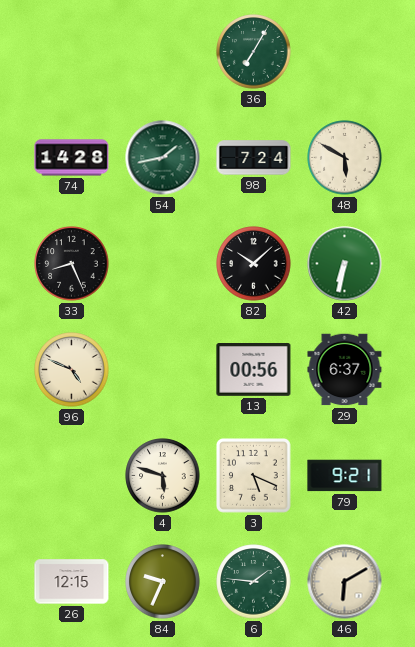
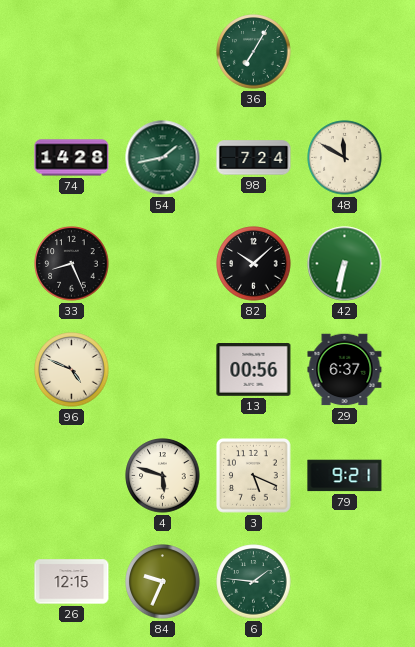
48: 5:50 -> 11:50 (345, 158)
46: 6:10 -> none (345, 582)
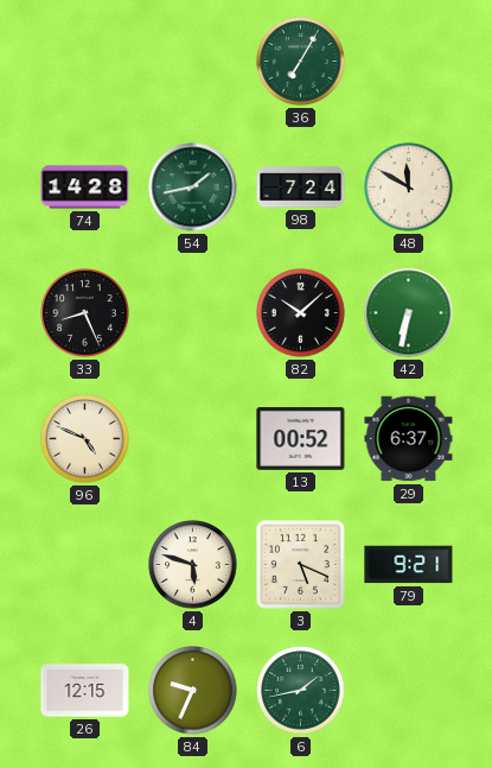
13: 00:56 -> 00:52 (301, 439)
6: 1:46 -> 1:43 (301, 691)
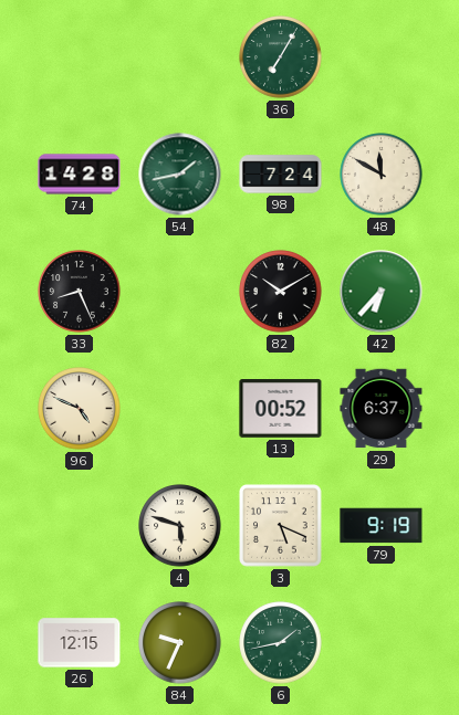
82: 10:08 -> 10:10 (281, 292)
42: 6:32 -> 6:37 (382, 292)
79: 9:21 -> 9:19 (382, 526)
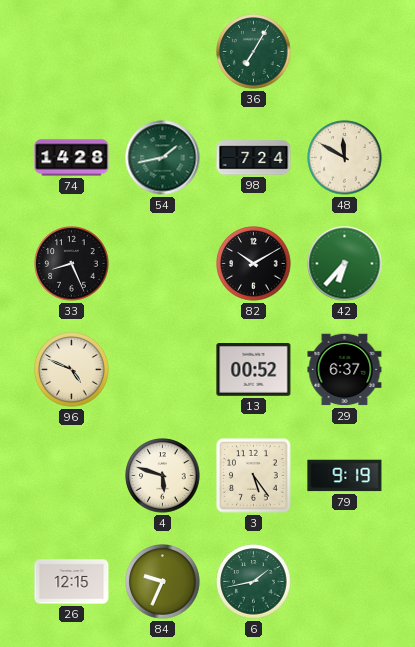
3: 5:19 -> 5:24 (254, 476)
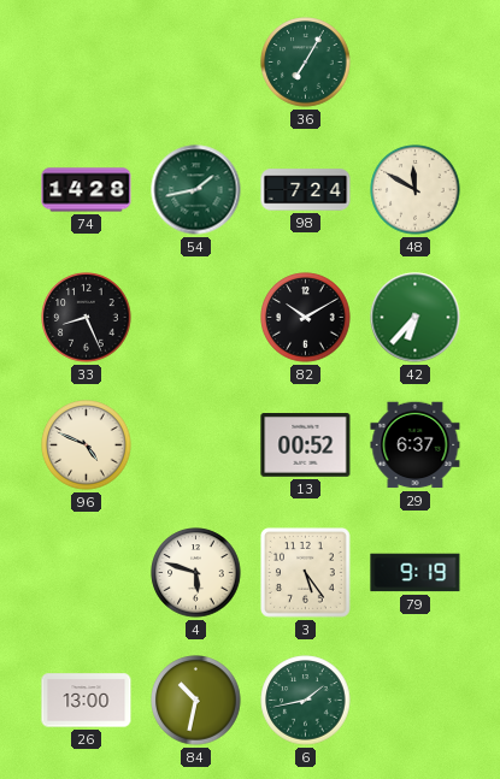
26: 12:15 -> 13:00 (87, 701)
84: 9:34 -> 10:32 (196, 701)
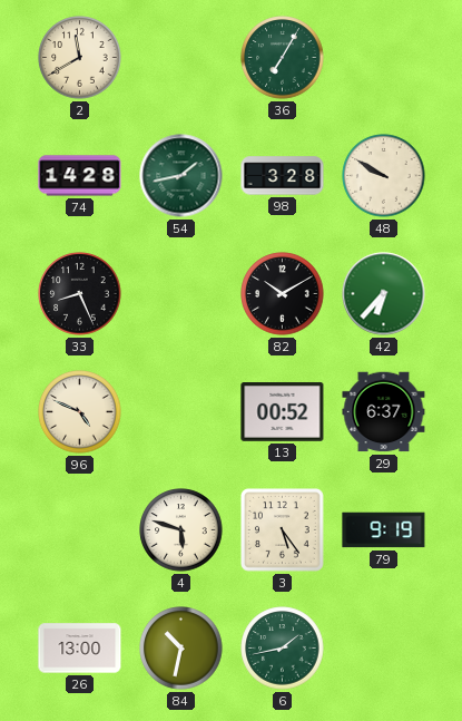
2: none -> 11:40 (80, 58)
98: 7:24 -> 3:28 (283, 176)
48: 11:50 -> 9:50 (384, 176)
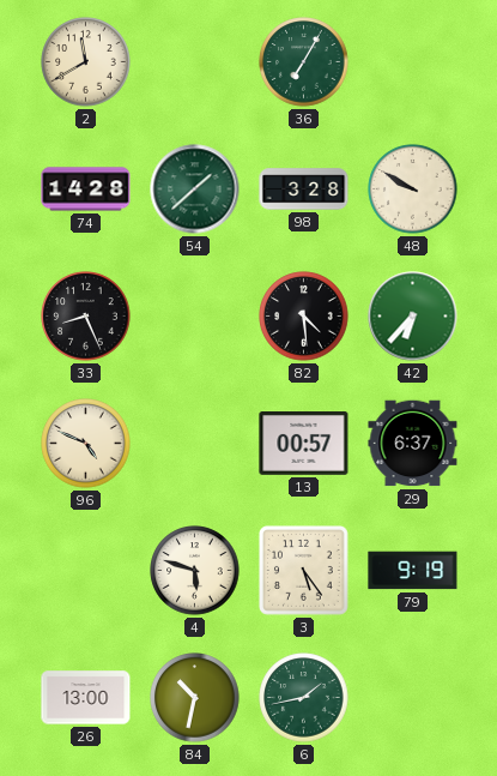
54: 1:43 -> 1:38 (195, 190)
82: 10:10 -> 4:29 (304, 317)
13: 00:52 -> 00:57 (304, 444)
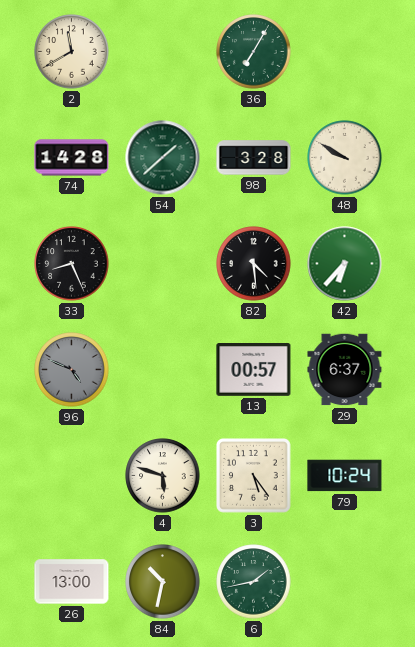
96 dial: cream -> grey (72, 370)
79: 9:19 -> 10:24 (345, 476)
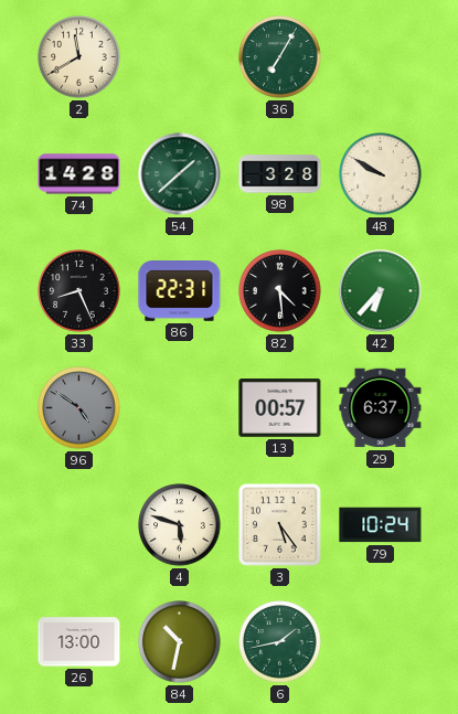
86: none -> 22:31 (180, 291)
96: 4:49 -> 4:51 (79, 408)
